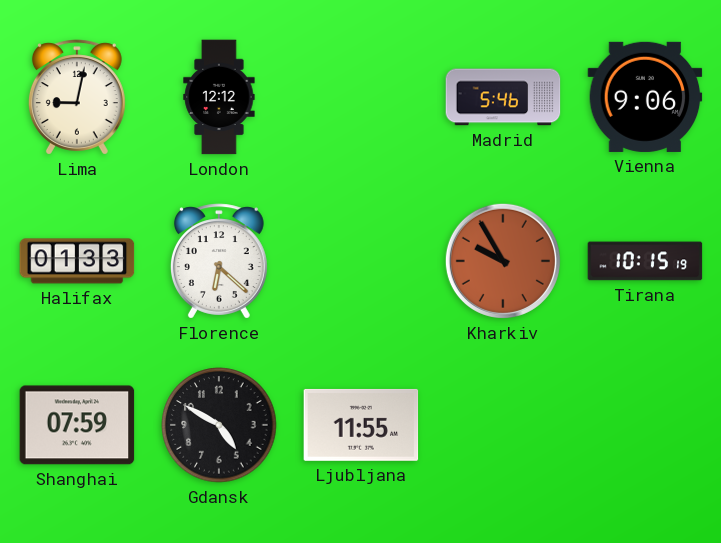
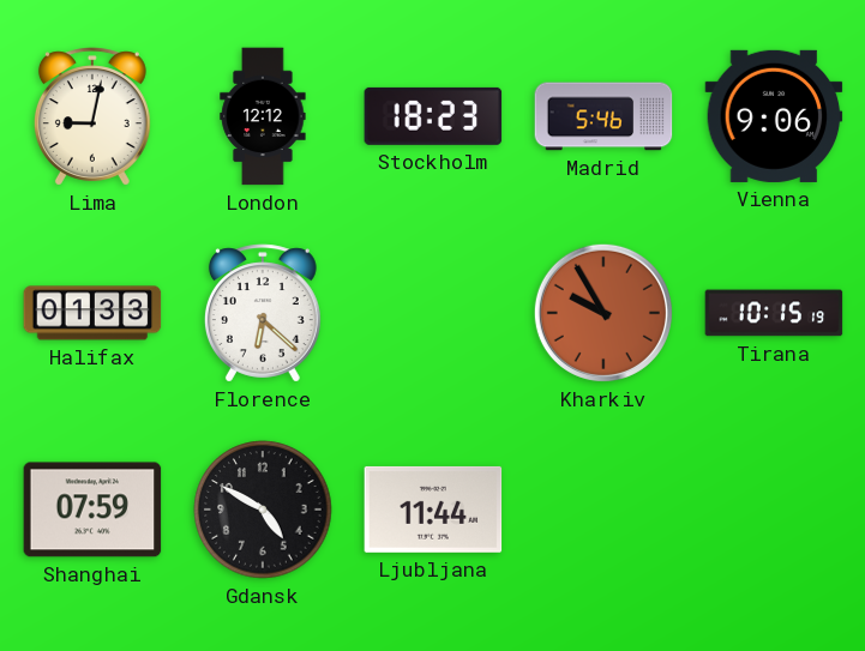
Stockholm: none -> 18:23 (433, 116)
Ljubljana: 11:55 -> 11:44 (433, 510)
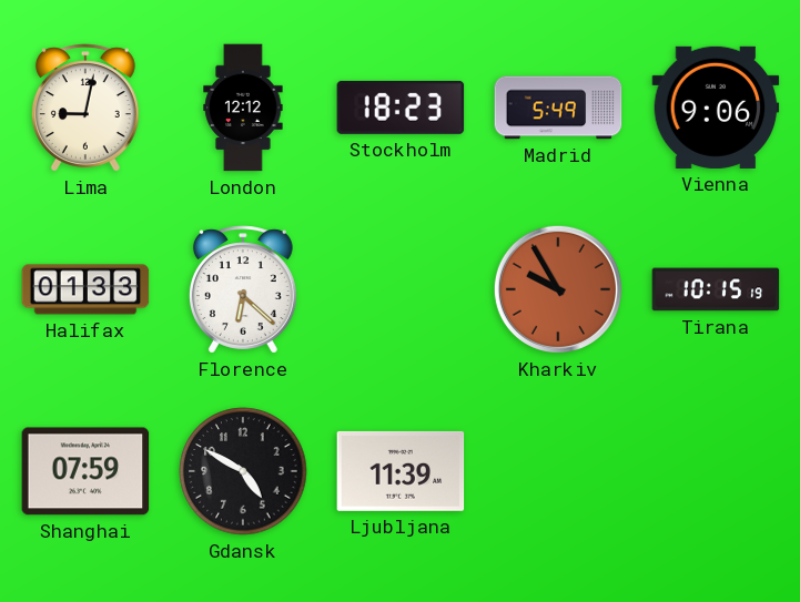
Madrid: 5:46 -> 5:49 (558, 108)
Ljubljana: 11:44 -> 11:39 (401, 471)
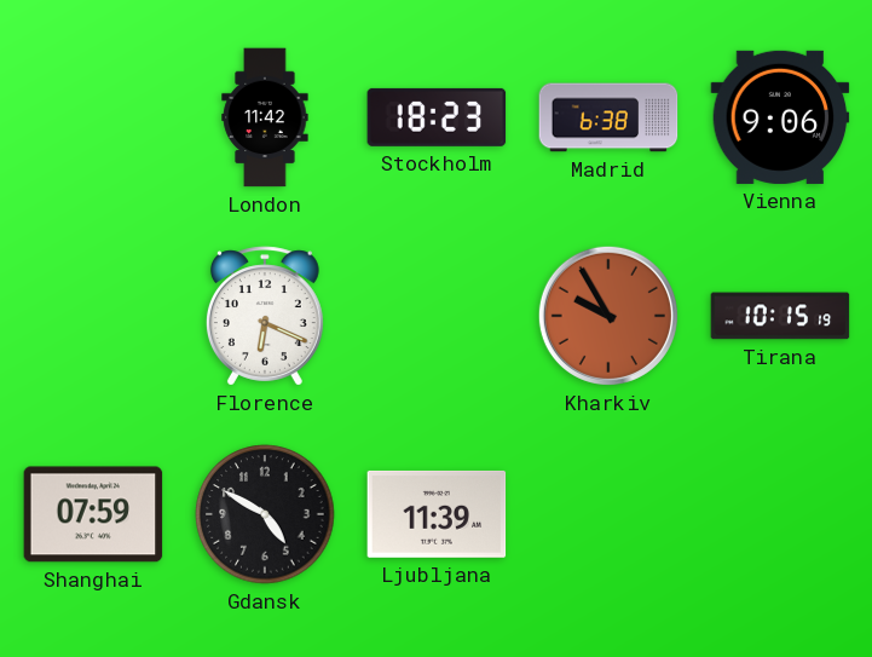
Lima: 9:02 -> none (85, 108)
London: 12:12 -> 11:42 (265, 117)
Madrid: 5:49 -> 6:38 (608, 117)
Halifax: 01:33 -> none (85, 289)
Florence: 6:22 -> 6:19 (265, 316)
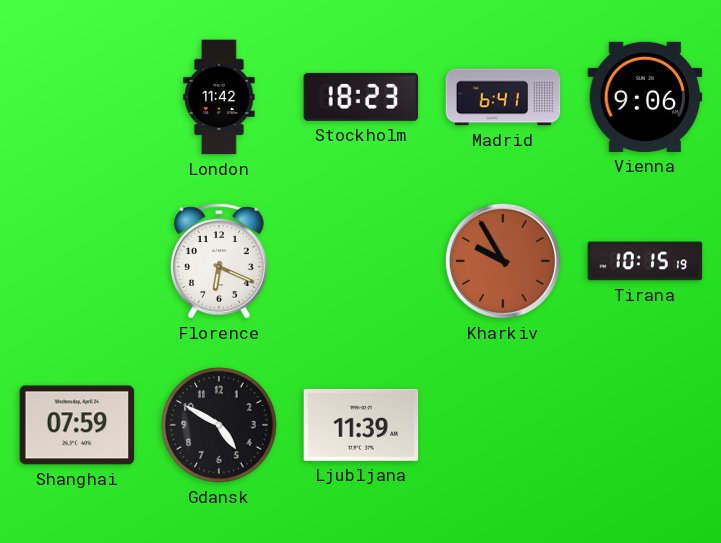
Madrid: 6:38 -> 6:41 (503, 97)
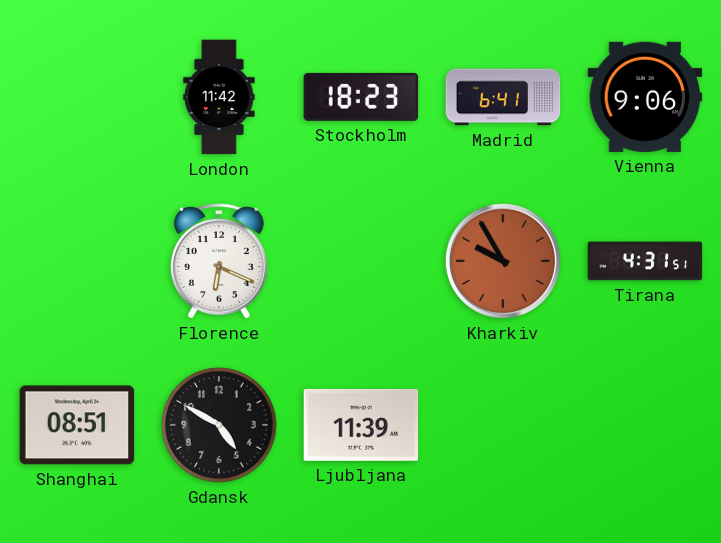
Tirana: 10:15 -> 4:31 (645, 261)
Shanghai: 07:59 -> 08:51 (77, 425)
